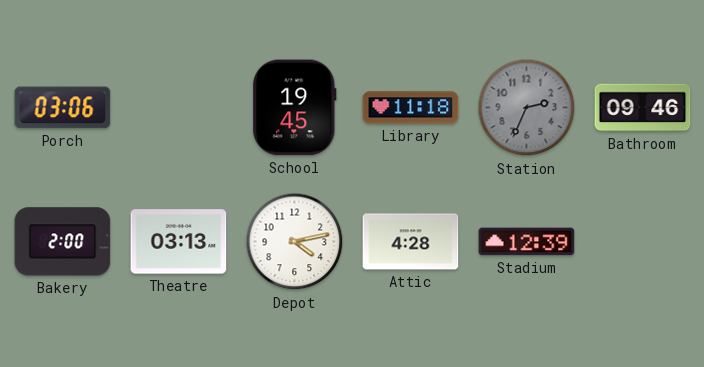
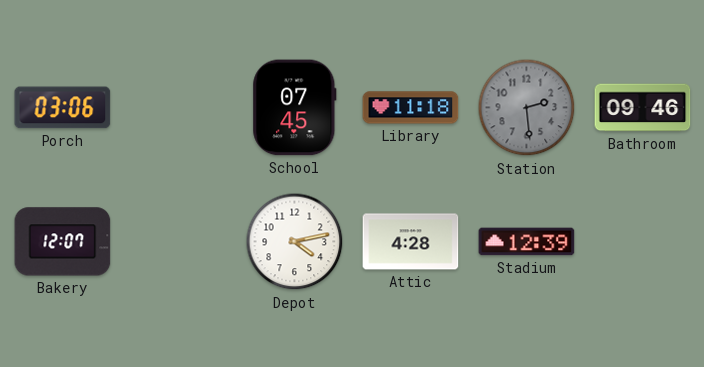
School: 19:45 -> 07:45 (295, 108)
Station: 2:34 -> 2:29 (527, 108)
Bakery: 2:00 -> 12:07 (63, 242)
Theatre: 03:13 -> none (179, 242)
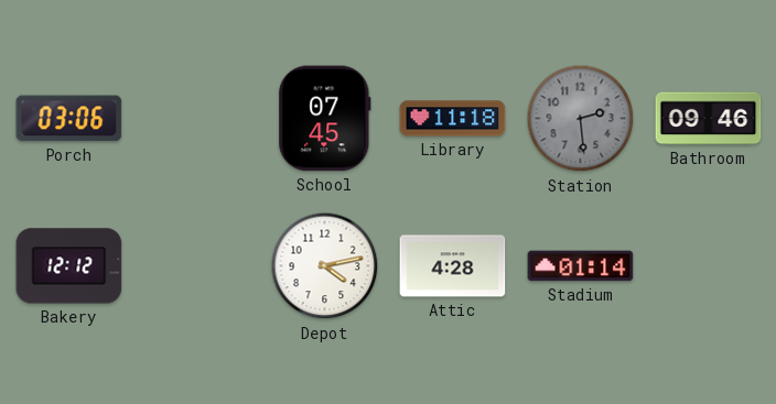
Bakery: 12:07 -> 12:12 (69, 266)
Stadium: 12:39 -> 01:14 (581, 266)
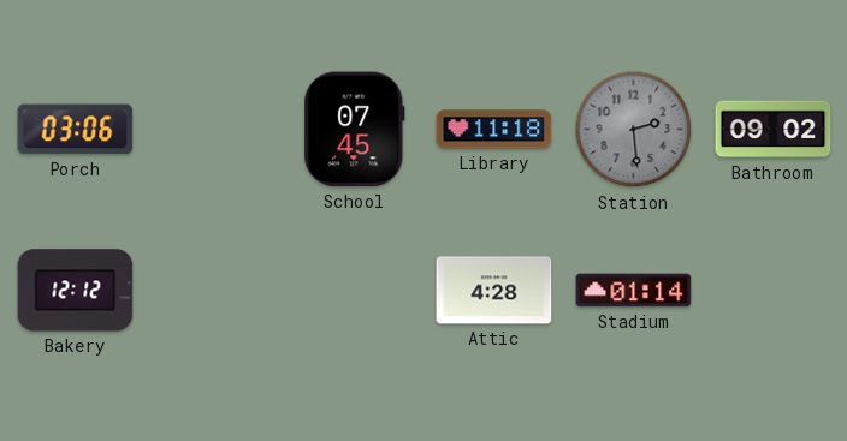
Bathroom: 09:46 -> 09:02 (774, 130)
Depot: 4:13 -> none (325, 266)
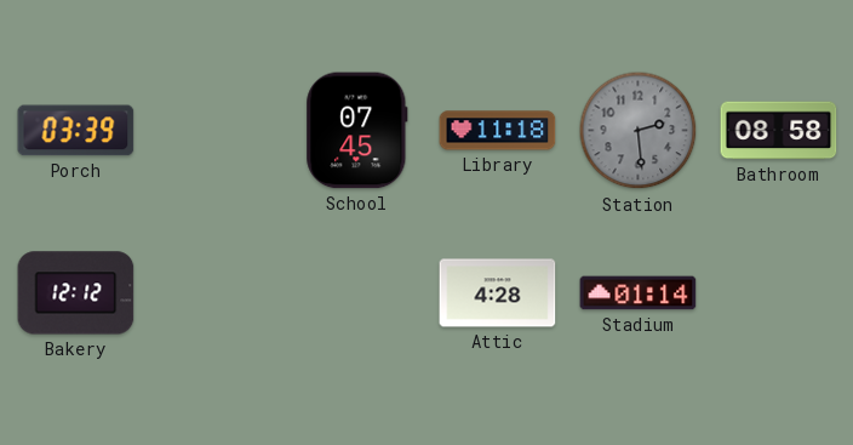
Porch: 03:06 -> 03:39 (76, 131)
Bathroom: 09:02 -> 08:58 (779, 131)
